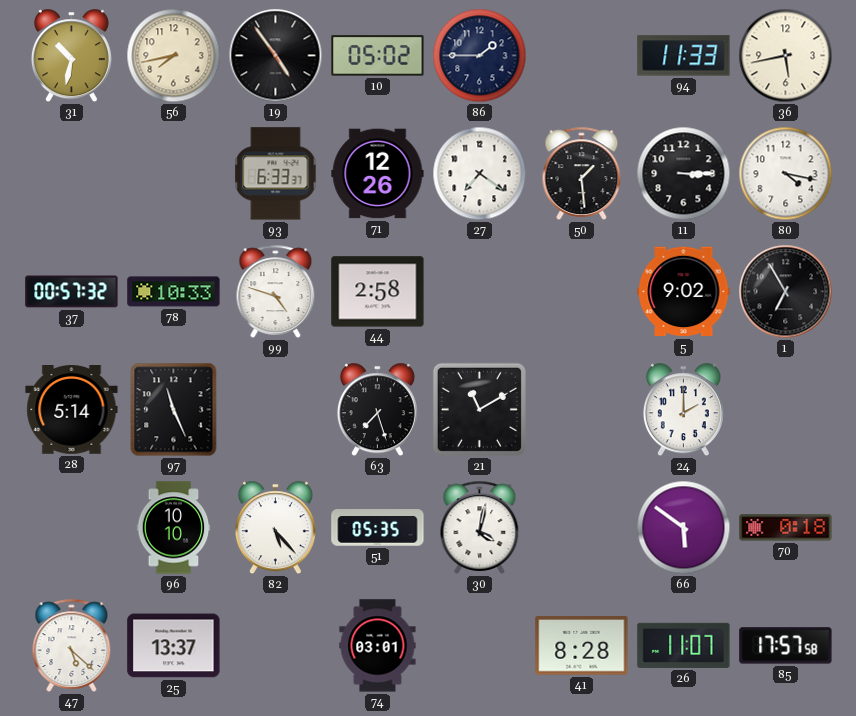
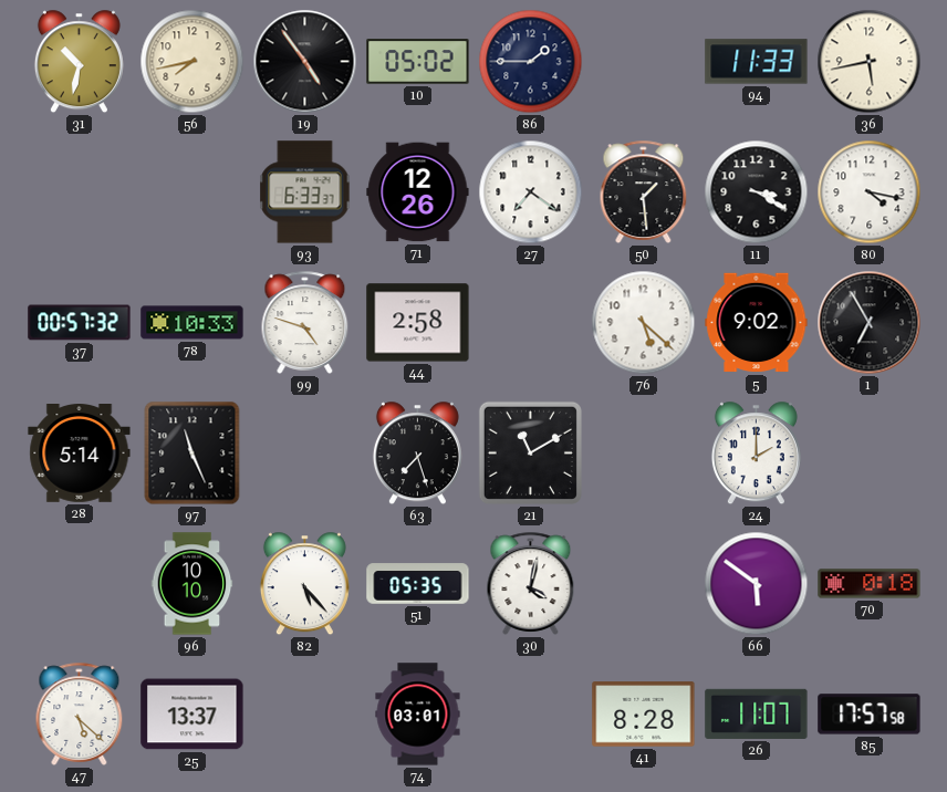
11: 3:15 -> 3:20 (757, 192)
76: none -> 5:22 (644, 323)
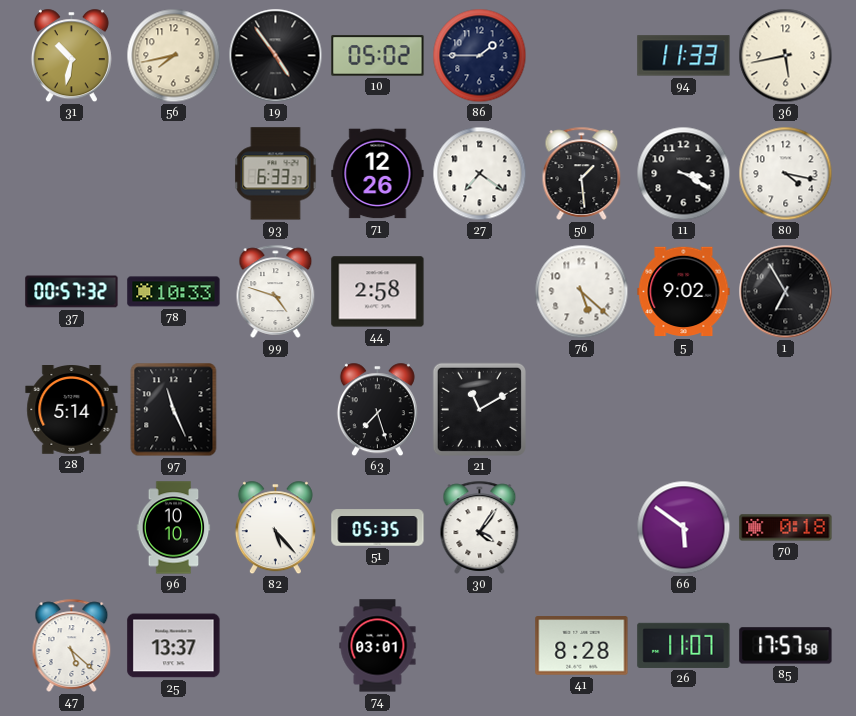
24: 2:00 -> none (756, 454)
30: 4:02 -> 4:06 (480, 527)
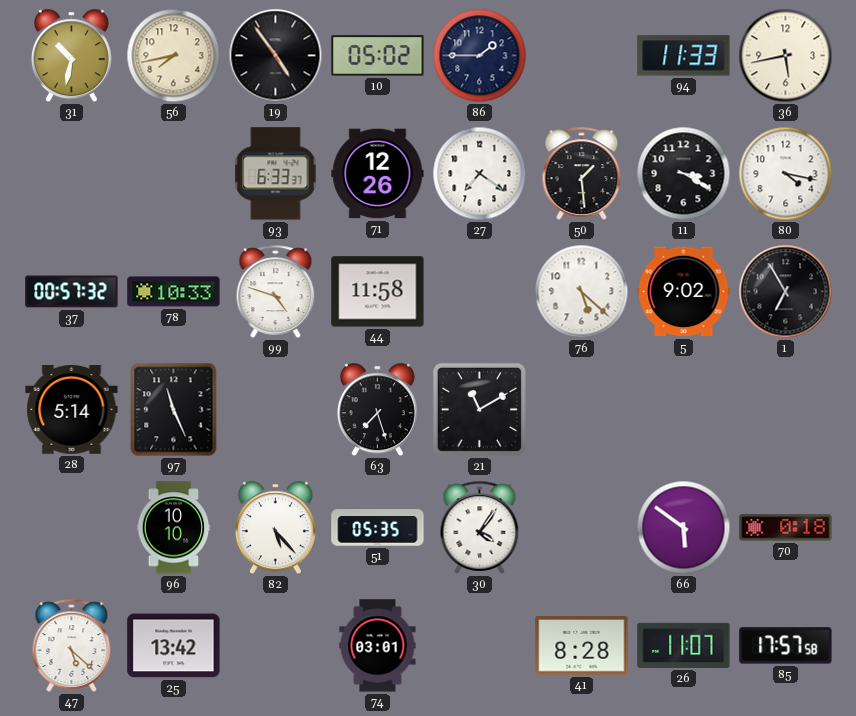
44: 2:58 -> 11:58 (378, 292)
25: 13:37 -> 13:42 (174, 646)
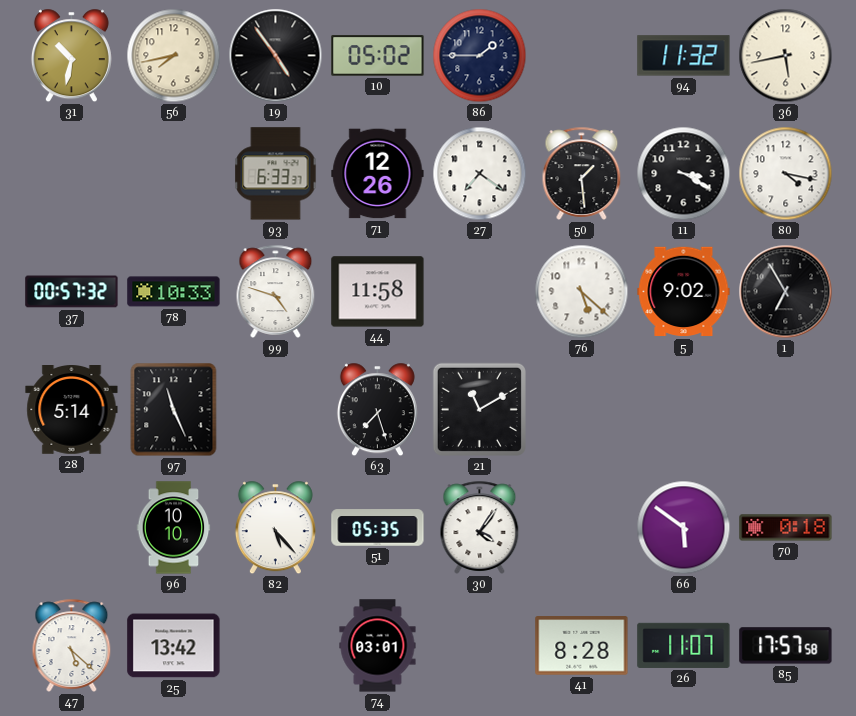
94: 11:33 -> 11:32 (684, 56)
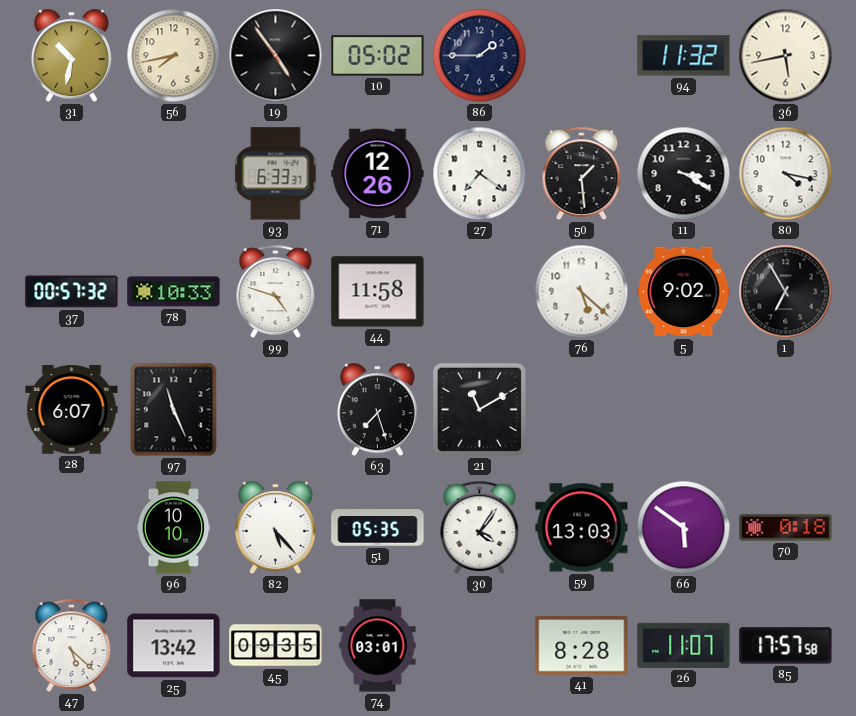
28: 5:14 -> 6:07 (72, 410)
59: none -> 13:03 (582, 528)
45: none -> 09:35 (276, 646)
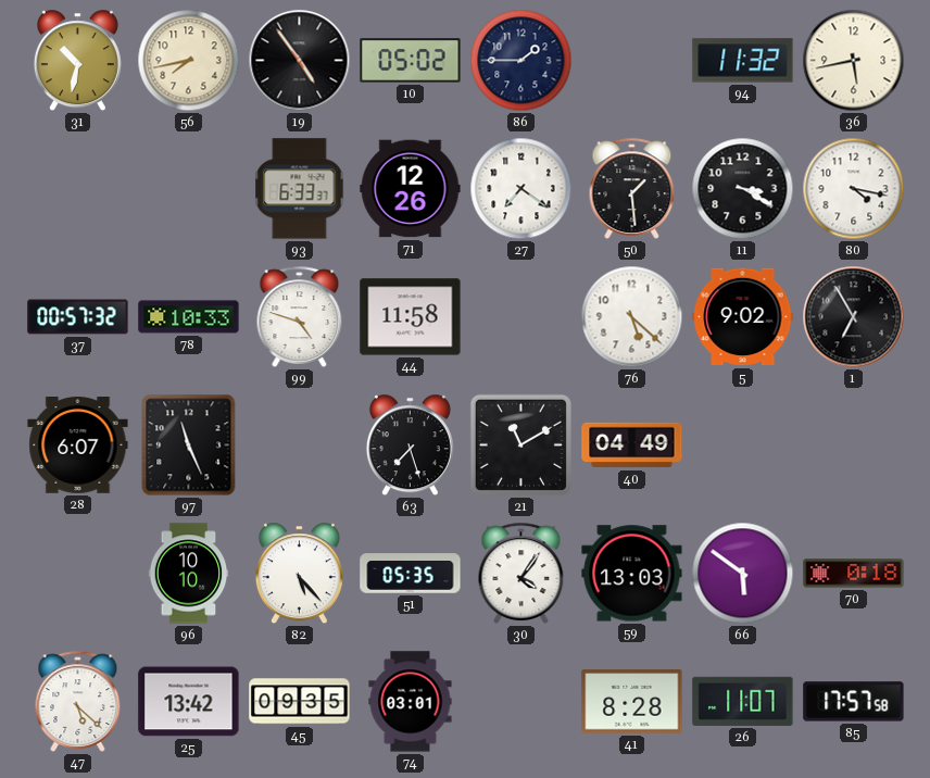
40: none -> 04:49 (632, 446)
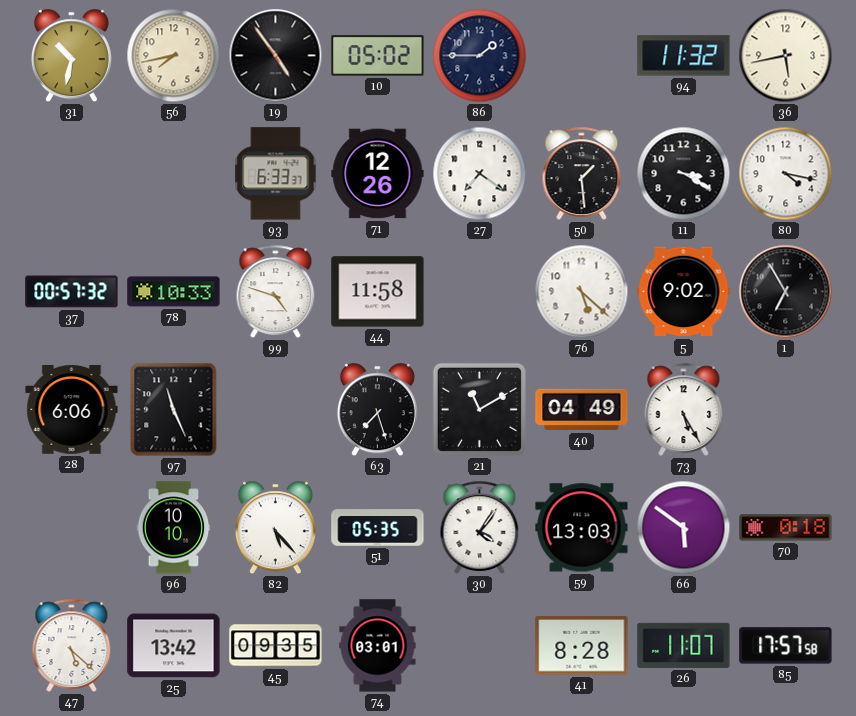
28: 6:07 -> 6:06 (72, 410)
73: none -> 5:25 (684, 409)
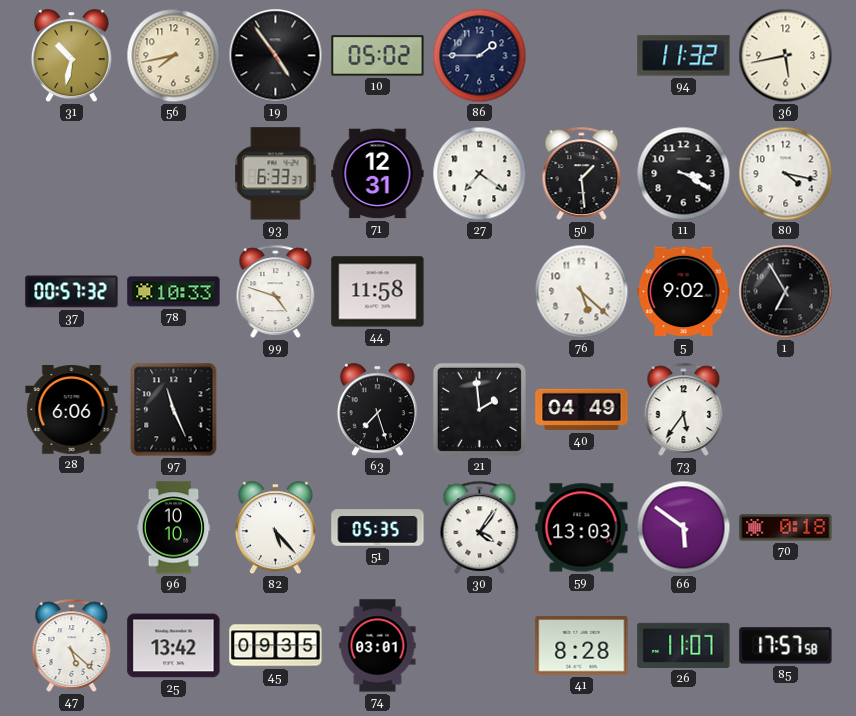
71: 12:26 -> 12:31 (378, 174)
21: 11:10 -> 1:59 (479, 409)
73: 5:25 -> 5:36 (684, 409)
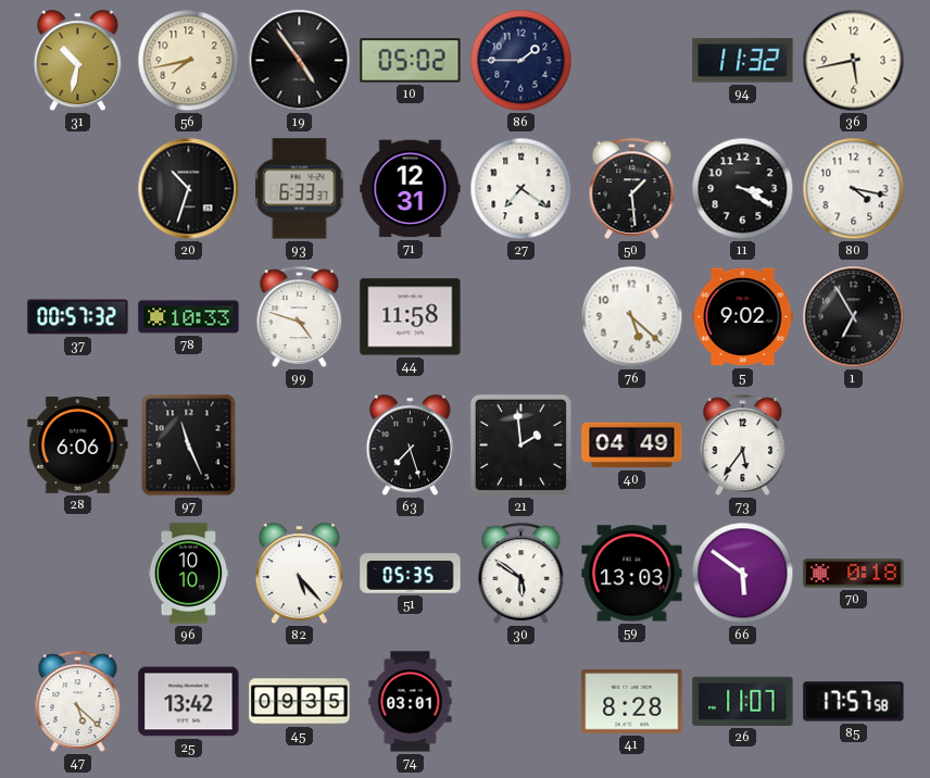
20: none -> 10:33 (189, 189)
30: 4:06 -> 5:51 (521, 573)
